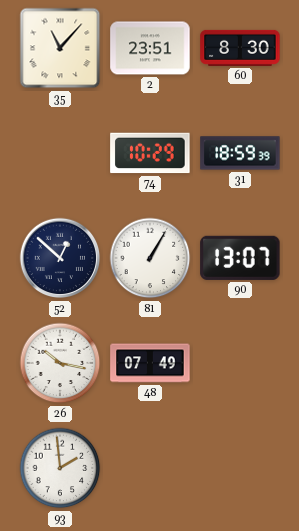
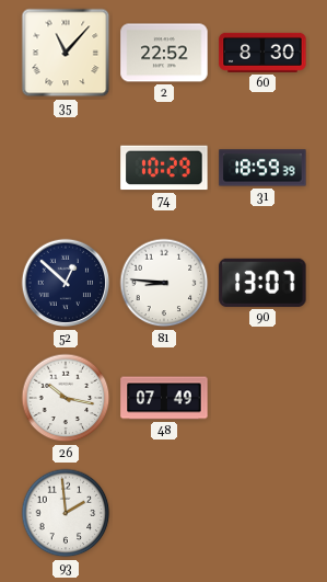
2: 23:51 -> 22:52 (164, 53)
81: 1:05 -> 8:46 (164, 283)
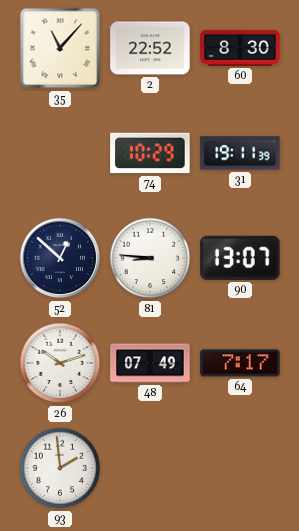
31: 18:59 -> 19:11 (240, 153)
26: 10:17 -> 10:12 (60, 363)
64: none -> 7:17 (240, 363)
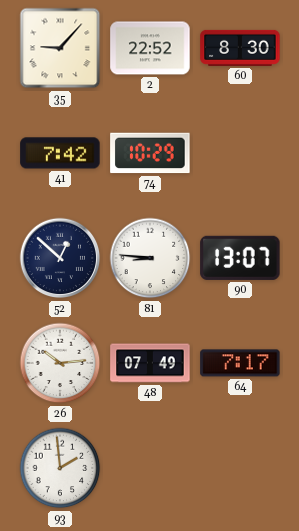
35: 11:07 -> 9:07 (60, 48)
41: none -> 7:42 (60, 153)
31: 19:11 -> none (240, 153)
26: 10:12 -> 10:14 (60, 363)
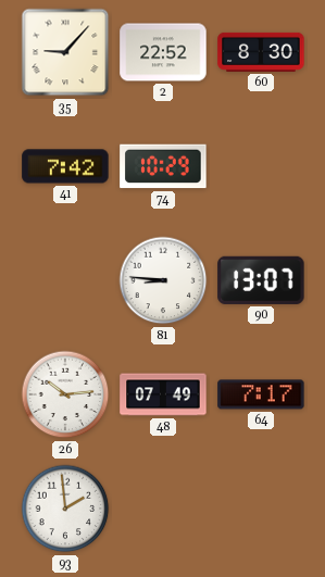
52: 12:52 -> none (60, 258)
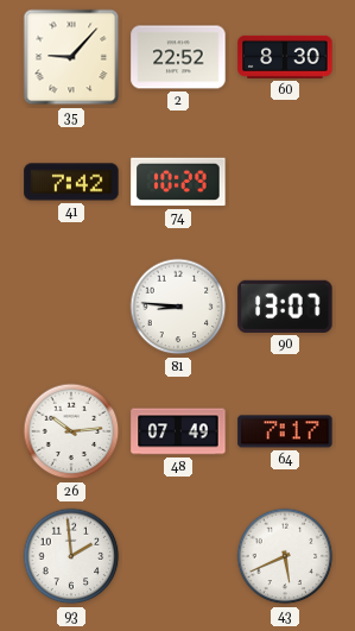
43: none -> 5:41 (285, 556)
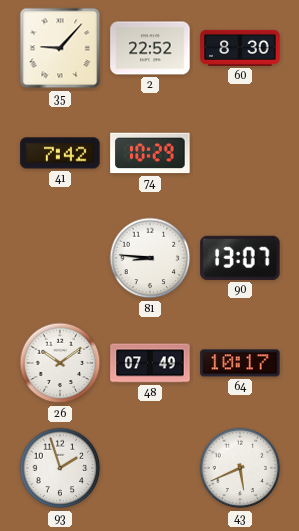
26: 10:14 -> 10:09 (60, 363)
64: 7:17 -> 10:17 (240, 363)
93: 1:59 -> 1:57 (60, 468)
